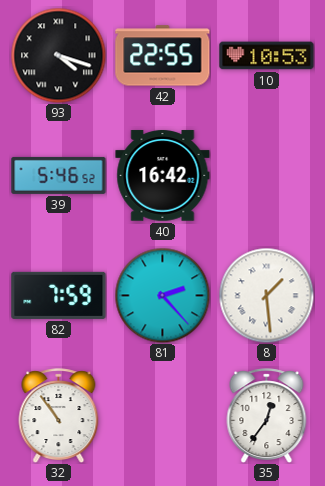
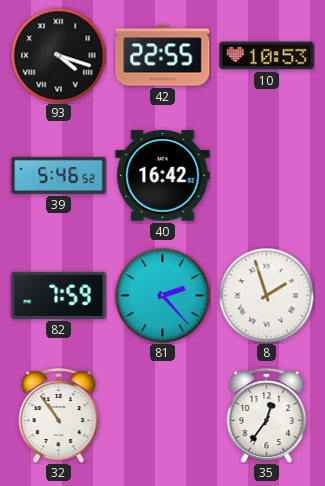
8: 1:29 -> 1:57 (266, 295)
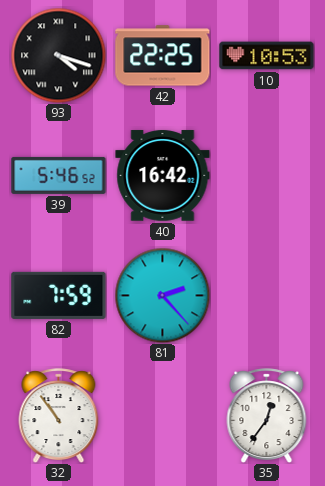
42: 22:55 -> 22:25 (163, 56)
8: 1:57 -> none (266, 295)
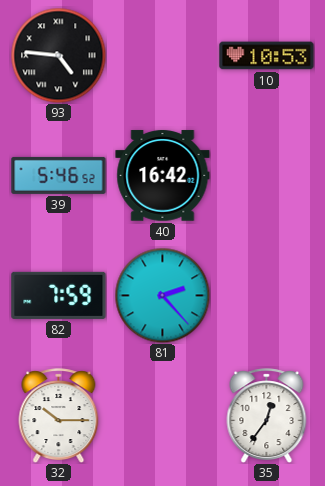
93: 4:18 -> 4:46 (58, 55)
42: 22:25 -> none (163, 56)
32: 10:54 -> 10:15 (59, 416)
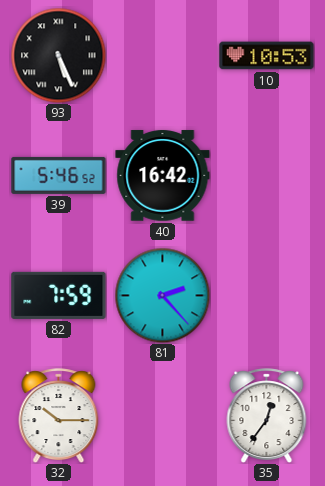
93: 4:46 -> 5:26 (58, 55)
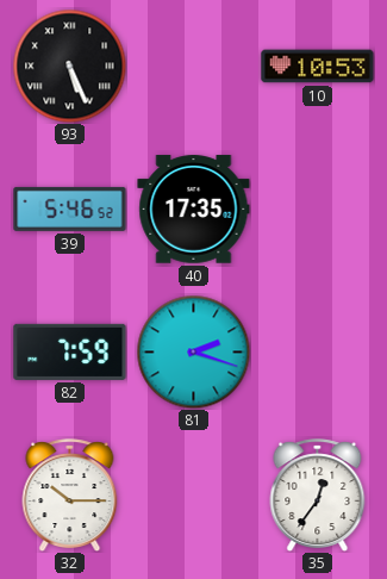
40: 16:42 -> 17:35 (194, 210)
81: 2:23 -> 2:18 (193, 351)
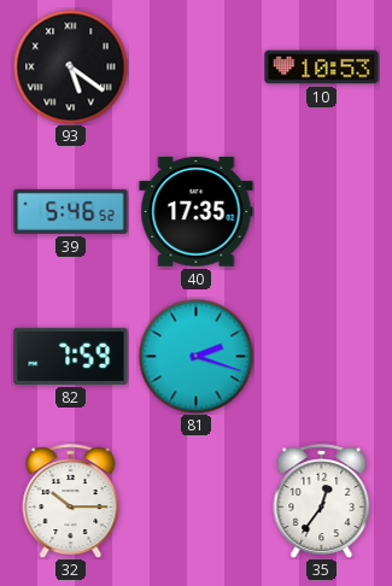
93: 5:26 -> 5:21 (70, 66)
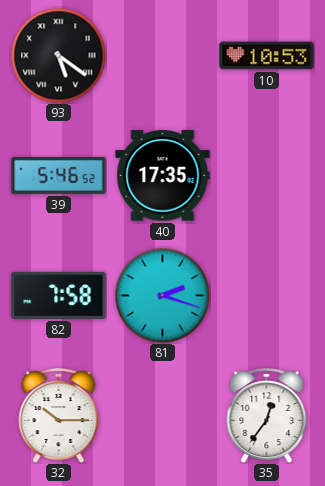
82: 7:59 -> 7:58 (59, 295)
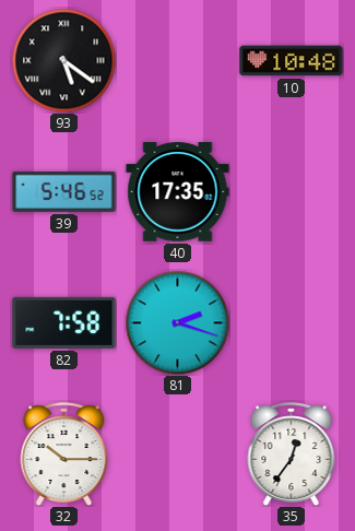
10: 10:53 -> 10:48 (292, 61)
